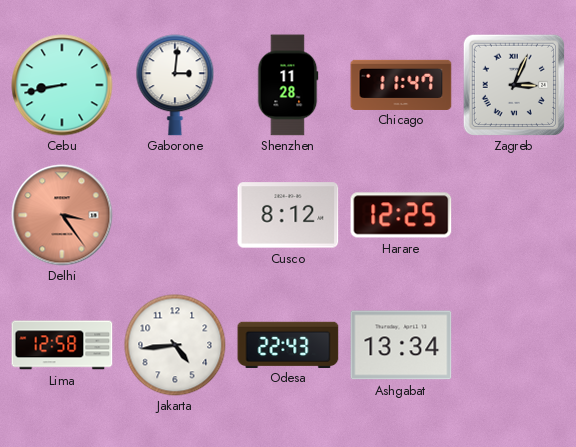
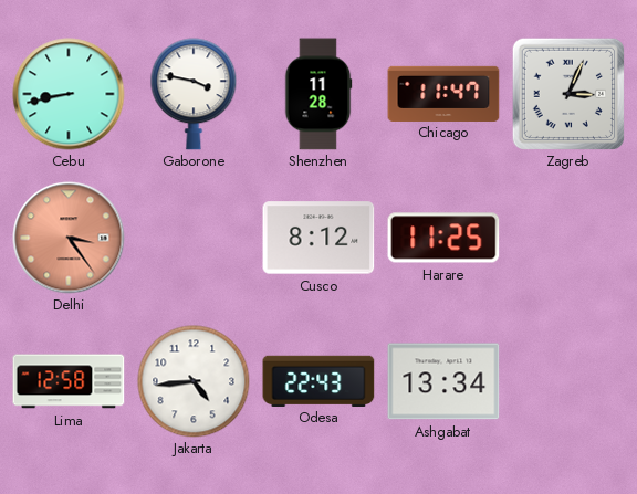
Gaborone: 3:01 -> 3:47 (194, 94)
Harare: 12:25 -> 11:25 (443, 238)
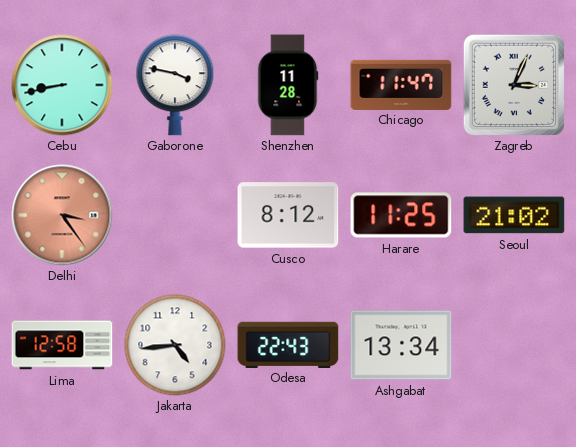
Seoul: none -> 21:02 (514, 215)
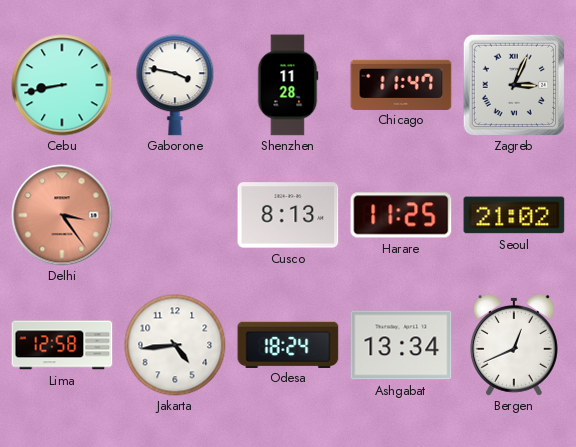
Cusco: 8:12 -> 8:13 (288, 215)
Odesa: 22:43 -> 18:24 (288, 344)
Bergen: none -> 12:41 (514, 345)
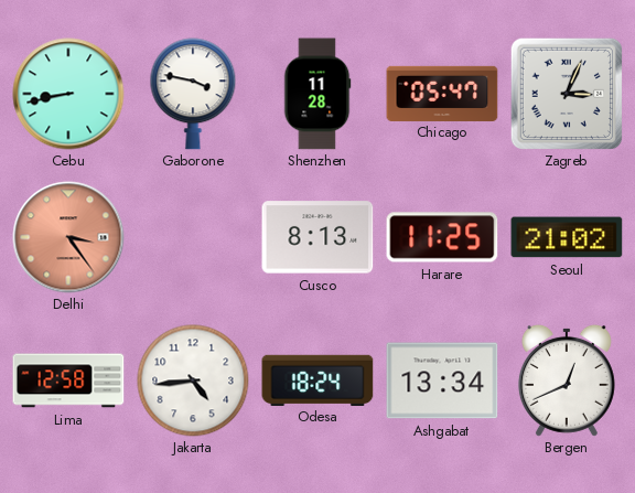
Chicago: 11:47 -> 05:47 (442, 93)
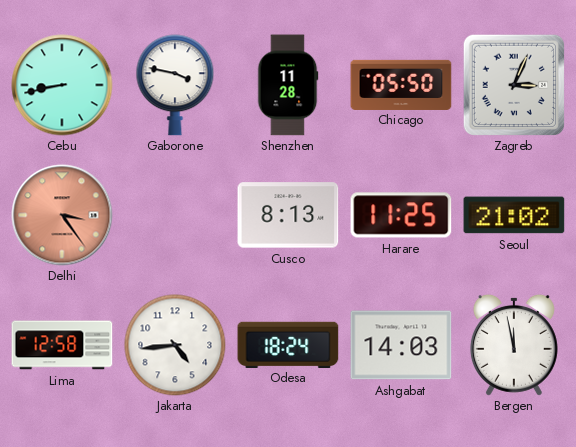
Chicago: 05:47 -> 05:50 (401, 84)
Ashgabat: 13:34 -> 14:03 (401, 345)
Bergen: 12:41 -> 11:58 (514, 345)
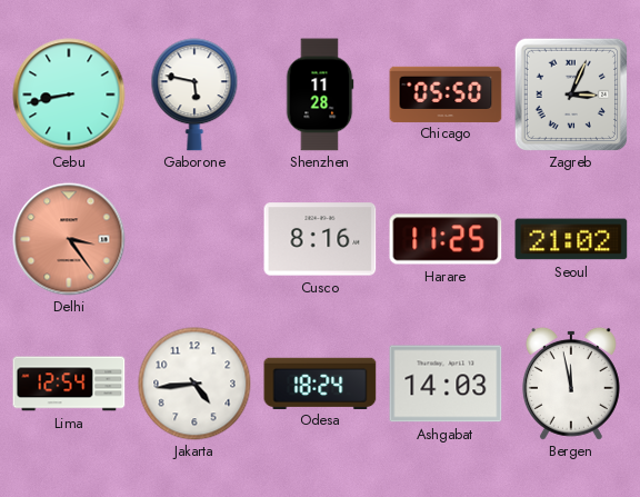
Gaborone: 3:47 -> 5:47 (194, 95)
Cusco: 8:13 -> 8:16 (320, 239)
Lima: 12:58 -> 12:54 (69, 384)
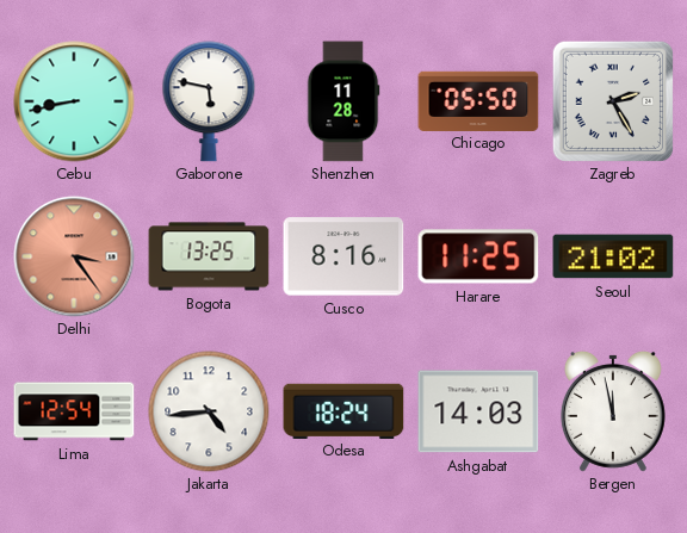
Zagreb: 3:04 -> 2:25 (612, 100)
Bogota: none -> 13:25 (209, 256)
